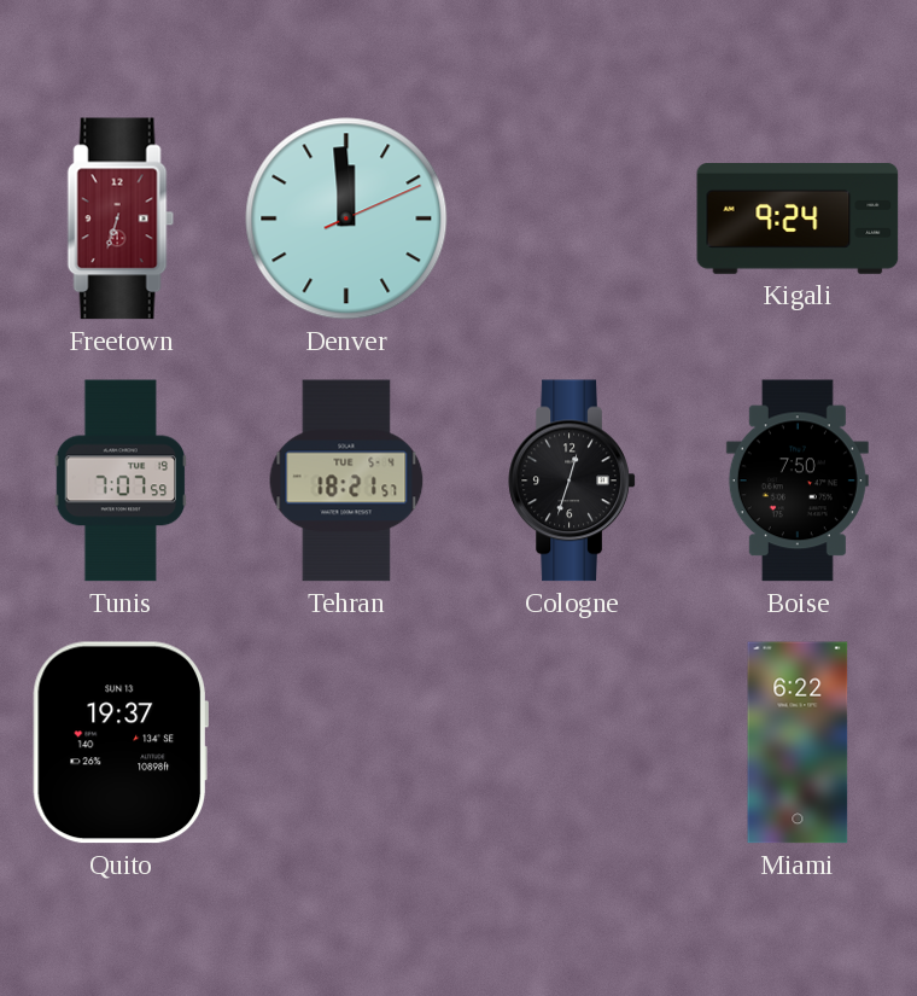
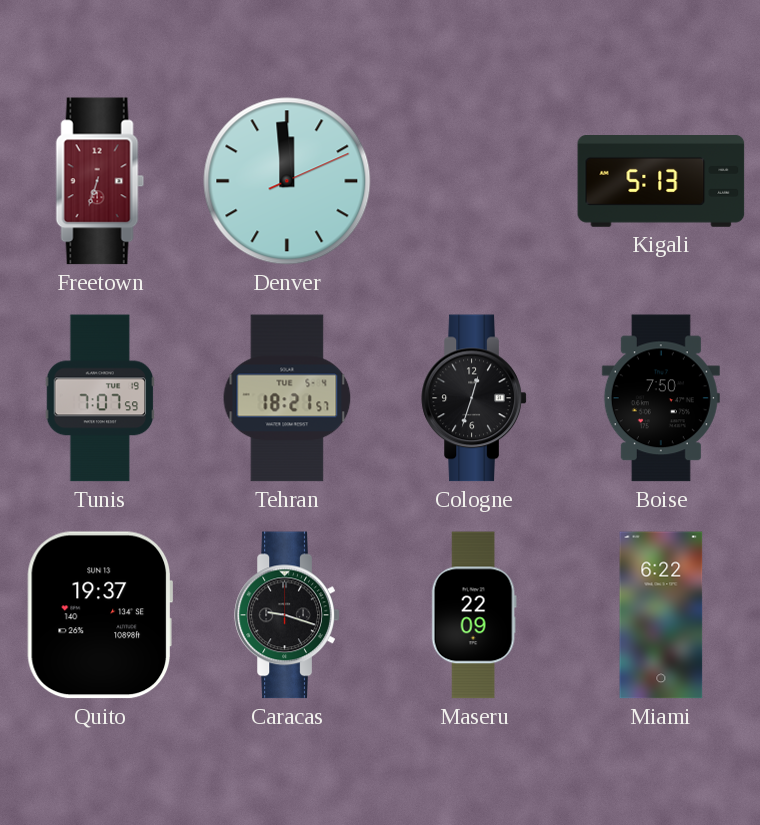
Kigali: 9:24 -> 5:13 (661, 182)
Caracas: none -> 9:18 (287, 615)
Maseru: none -> 22:09 (474, 615)
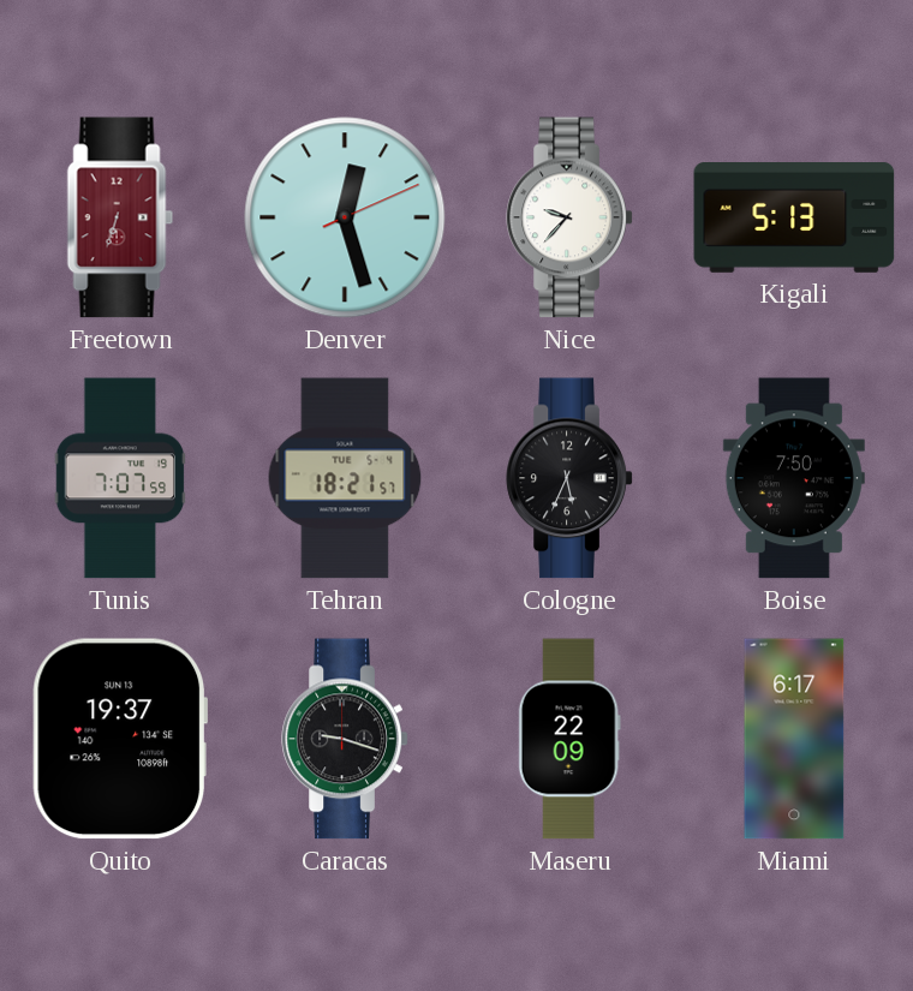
Denver: 11:59 -> 12:27 (345, 217)
Nice: none -> 9:37 (569, 217)
Cologne: 12:33 -> 5:34 (569, 478)
Miami: 6:22 -> 6:17 (794, 739)
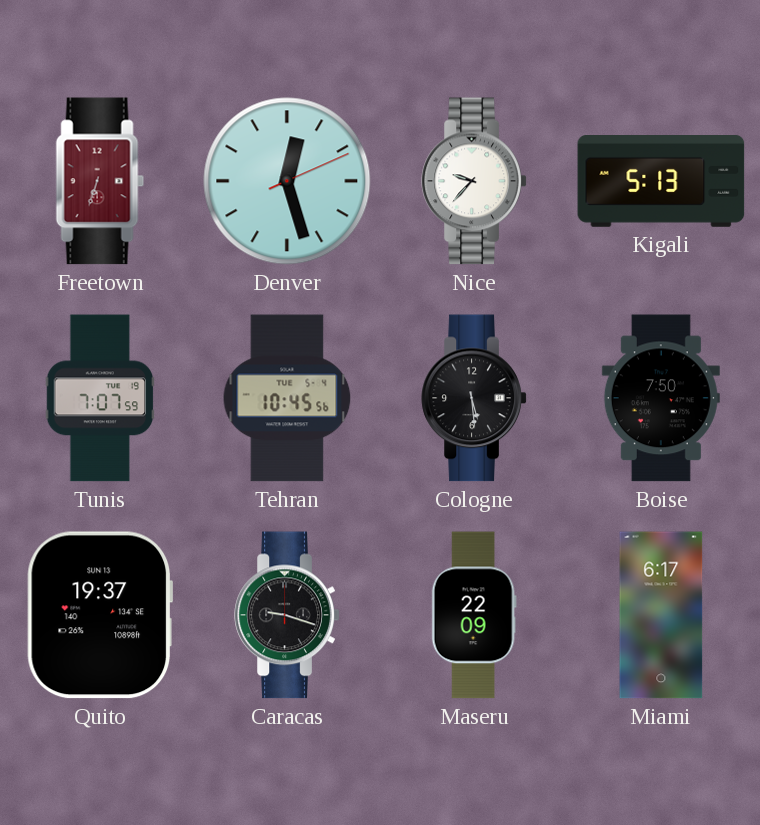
Tehran: 18:21 -> 10:45 (287, 398)
Cologne: 5:34 -> 5:29 (474, 398)
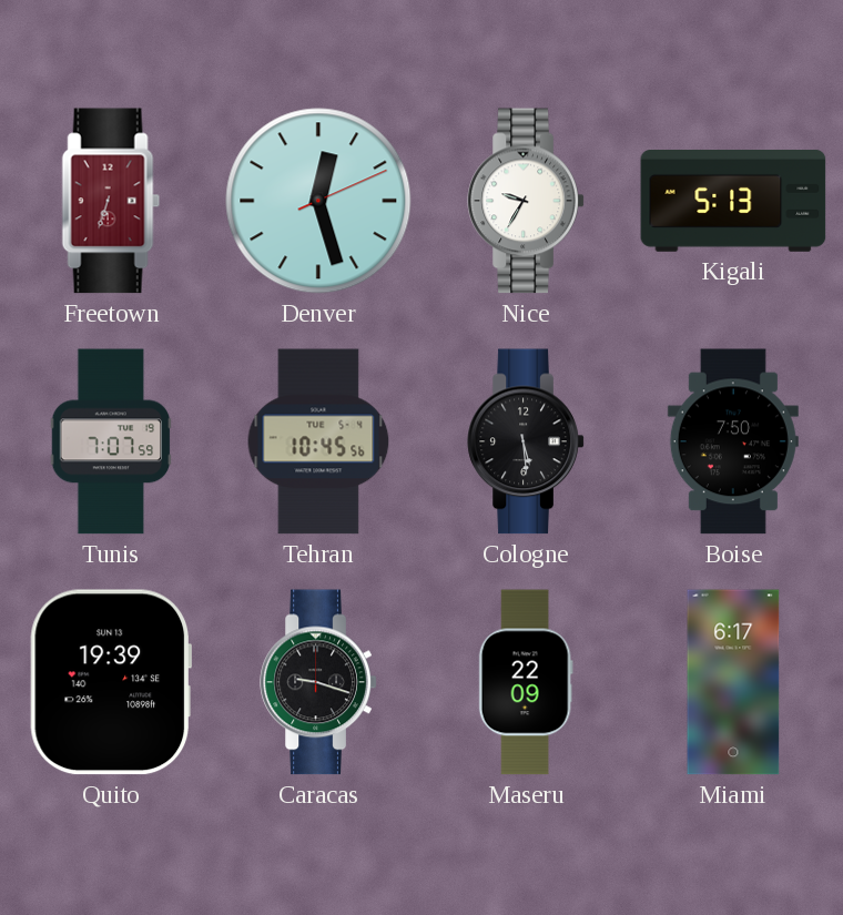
Nice: 9:37 -> 9:35 (526, 201)
Quito: 19:37 -> 19:39 (110, 682)
